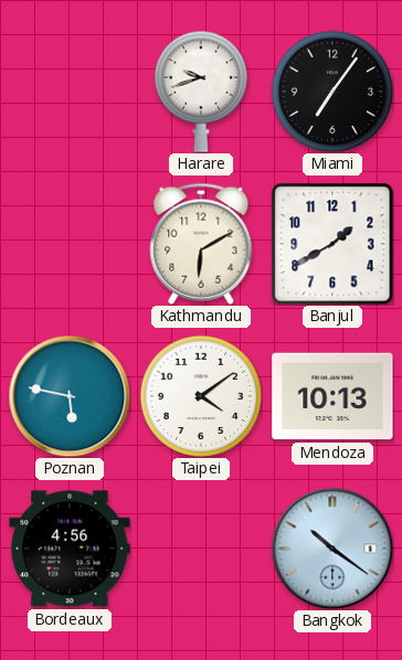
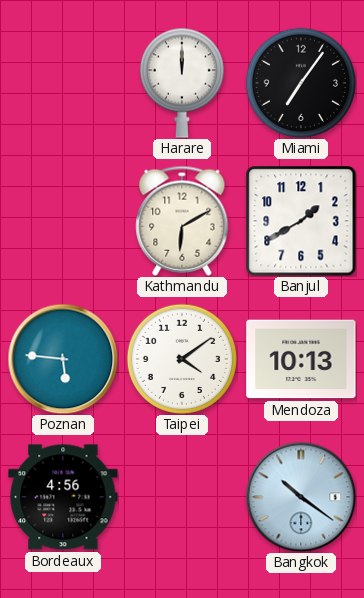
Harare: 9:42 -> 12:00 (182, 83)
Poznan: 5:47 -> 5:46 (63, 359)
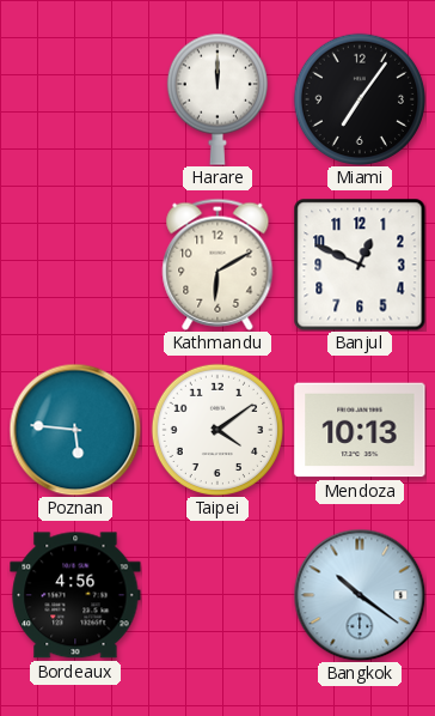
Banjul: 1:40 -> 12:49 (360, 265)
